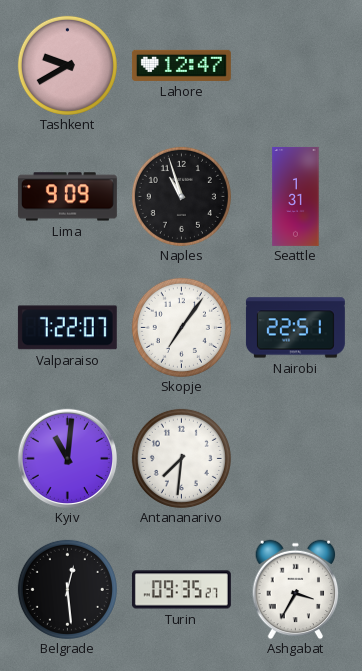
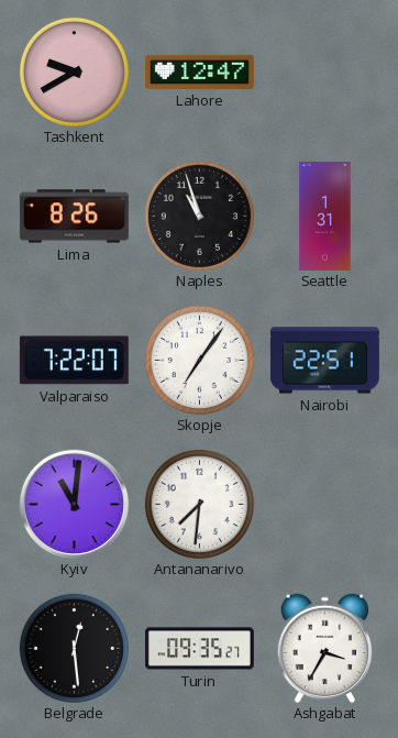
Lima: 9:09 -> 8:26 (74, 217)
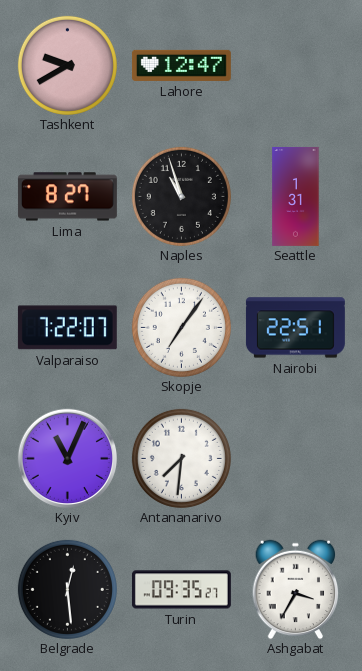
Lima: 8:26 -> 8:27 (67, 197)
Kyiv: 11:01 -> 11:04 (67, 458)
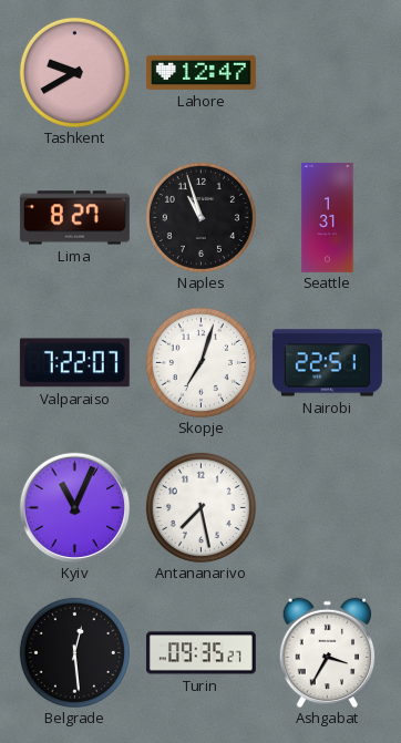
Skopje: 7:06 -> 7:03 (200, 362)
Antananarivo: 7:31 -> 7:28 (200, 507)
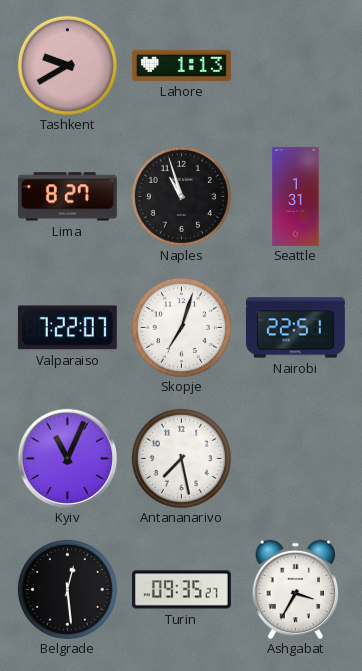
Lahore: 12:47 -> 1:13 (181, 65)
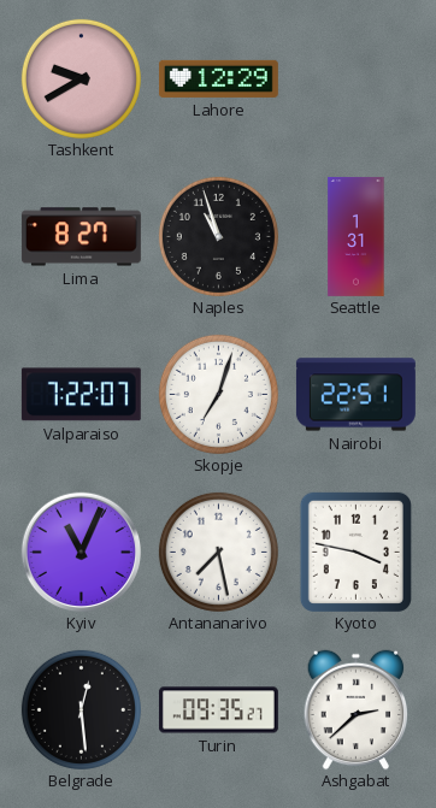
Lahore: 1:13 -> 12:29 (218, 78)
Kyoto: none -> 3:47 (355, 552)
Ashgabat: 3:35 -> 2:38 (357, 709)
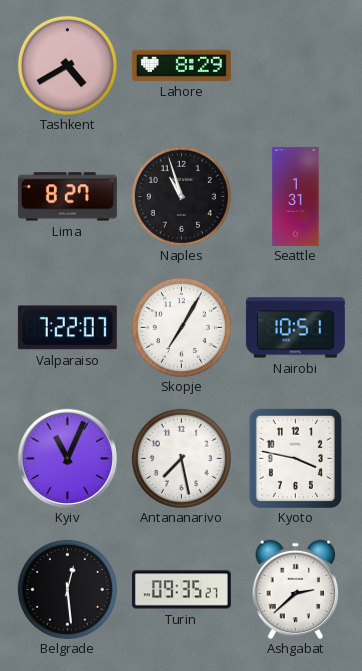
Tashkent: 9:40 -> 4:40 (67, 65)
Lahore: 12:29 -> 8:29 (181, 65)
Skopje: 7:03 -> 7:05 (181, 327)
Nairobi: 22:51 -> 10:51 (295, 328)
